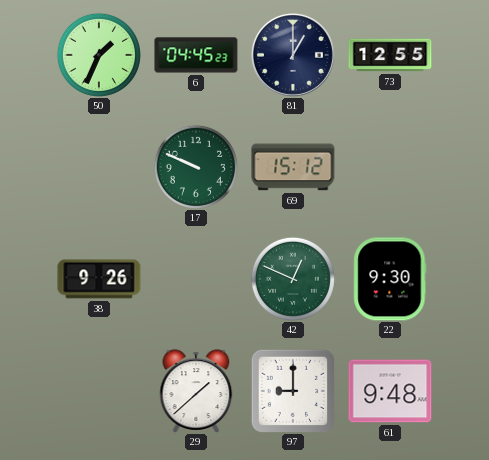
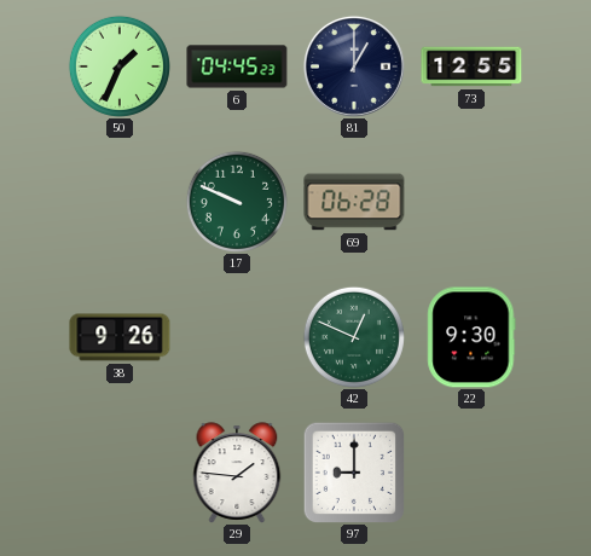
69: 15:12 -> 06:28 (354, 202)
29: 1:38 -> 1:46 (237, 473)
61: 9:48 -> none (390, 391)
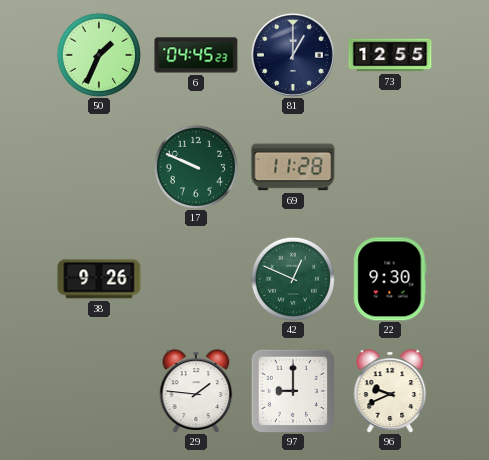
69: 06:28 -> 11:28 (293, 167)
96: none -> 9:41 (390, 391)
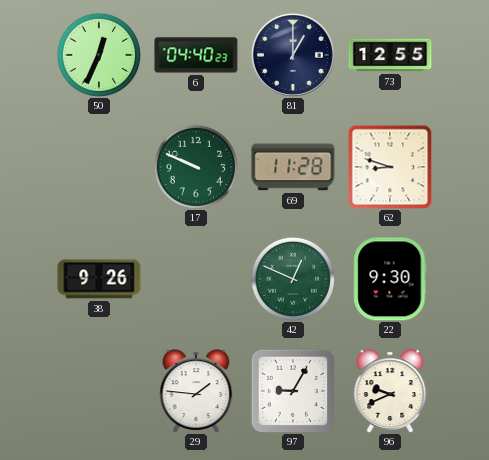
50: 1:34 -> 12:34 (99, 55)
6: 04:45 -> 04:40 (196, 55)
62: none -> 8:48 (390, 167)
97: 9:00 -> 9:05 (292, 390)
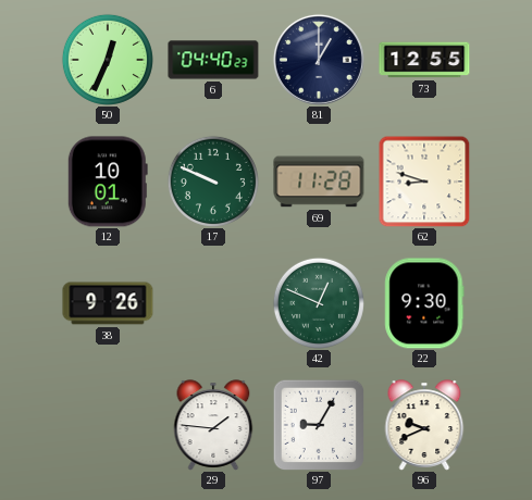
12: none -> 10:01 (108, 182)
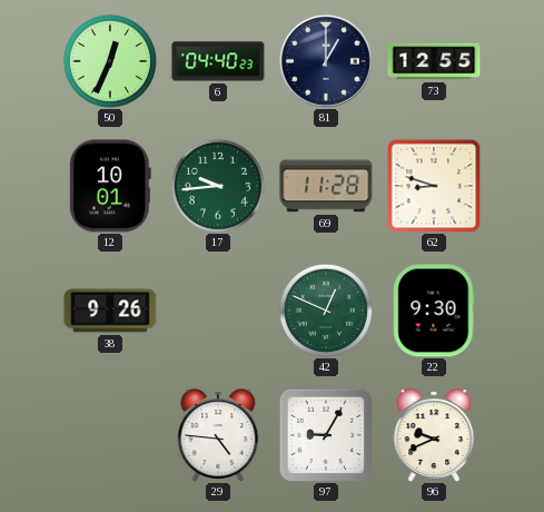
17: 9:49 -> 9:44 (218, 186)
29: 1:46 -> 4:46 (218, 435)
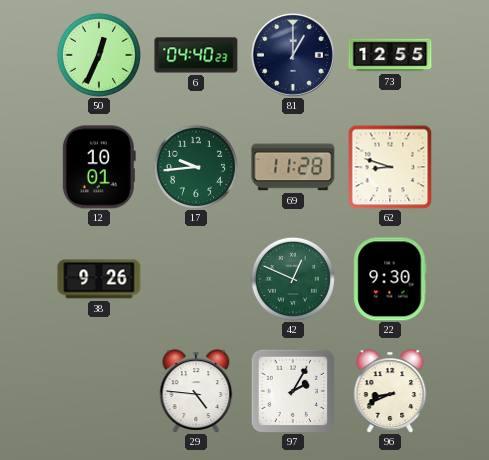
97: 9:05 -> 2:05 (292, 390)
96: 9:41 -> 8:41 (390, 391)
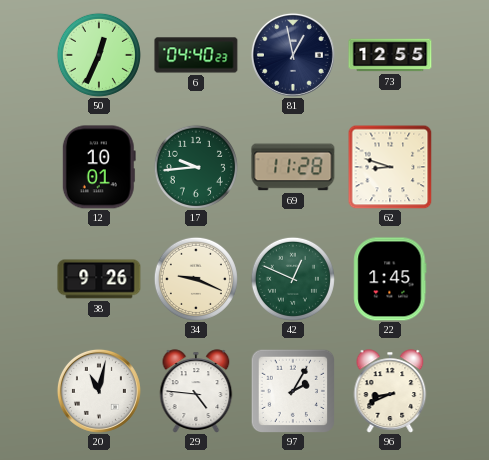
81: 1:00 -> 12:58 (293, 55)
34: none -> 9:19 (196, 279)
22: 9:30 -> 1:45 (390, 279)
20: none -> 11:02 (99, 391)
